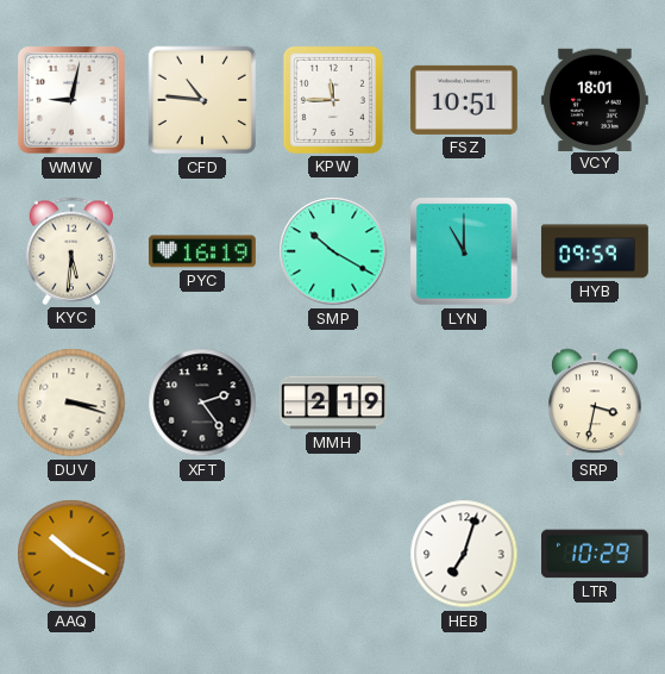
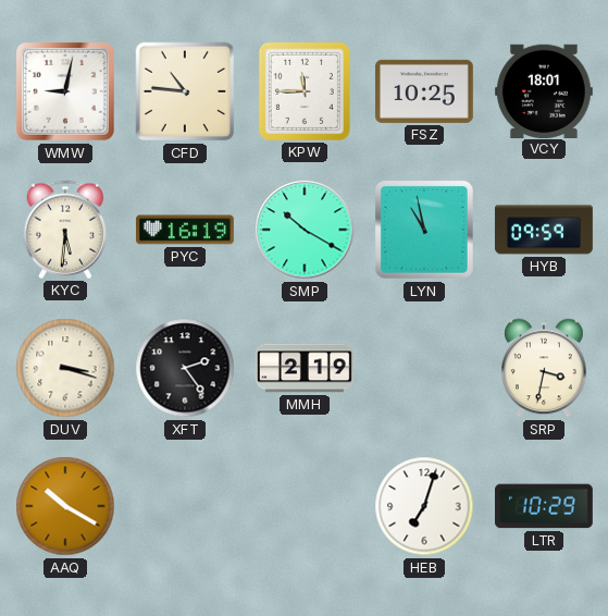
FSZ: 10:51 -> 10:25 (424, 91)
LYN: 11:00 -> 10:58 (425, 231)
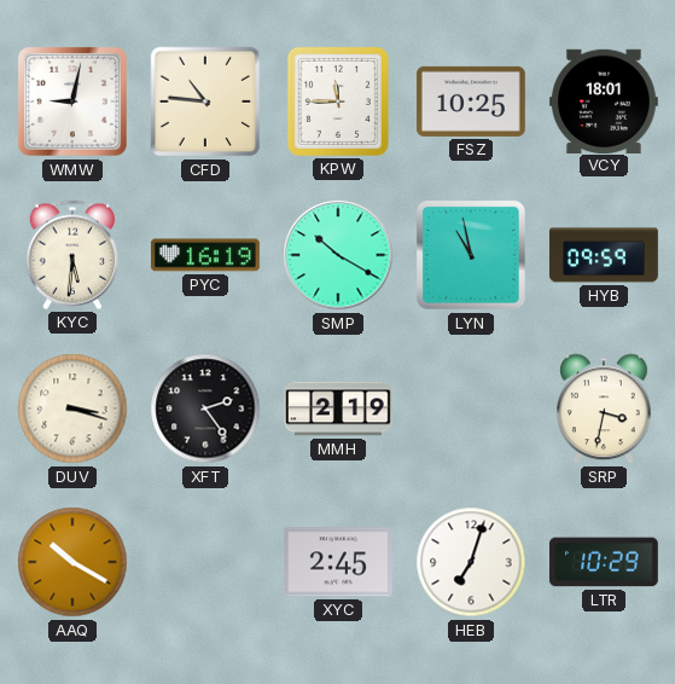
XYC: none -> 2:45 (338, 562)
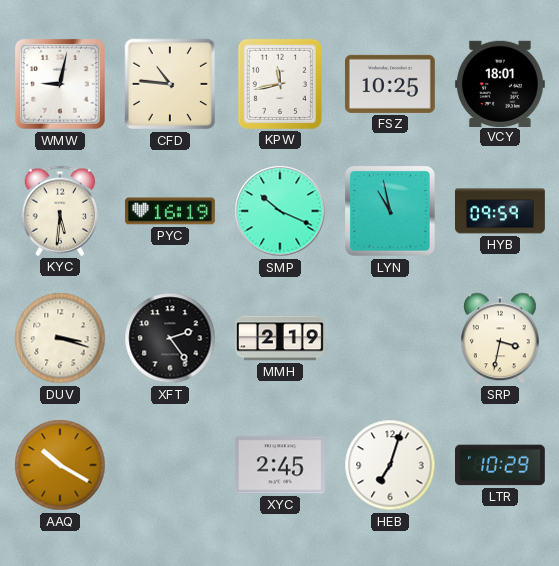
KPW: 11:45 -> 11:43 (280, 84)
SMP: 10:20 -> 10:19 (280, 211)
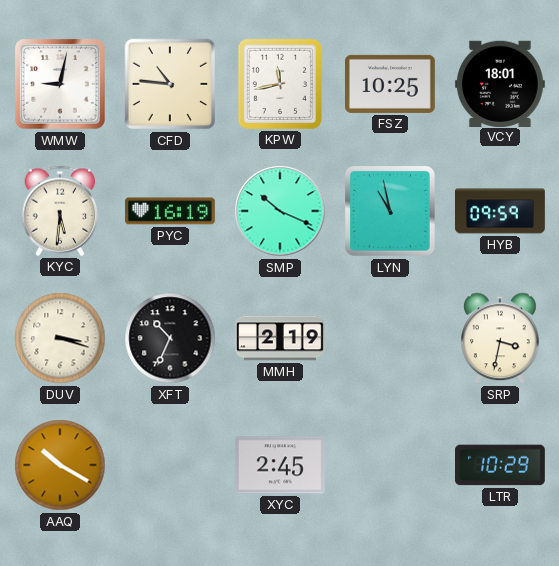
XFT: 2:24 -> 10:34 (170, 338)
HEB: 7:03 -> none (390, 465)
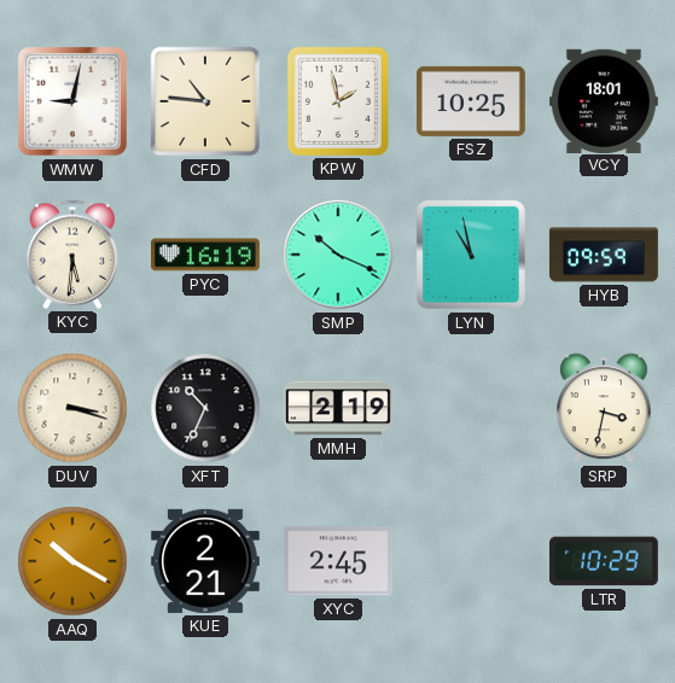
KPW: 11:43 -> 1:58 (338, 101)
KUE: none -> 2:21 (205, 561)
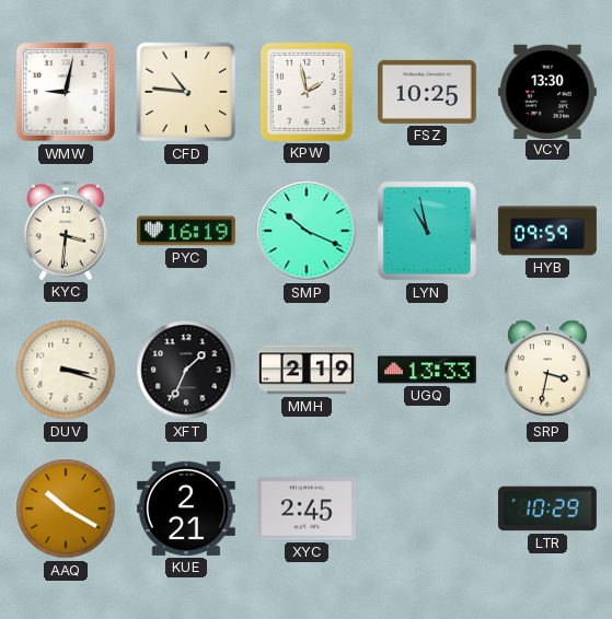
VCY: 18:01 -> 13:30 (547, 91)
KYC: 5:31 -> 3:31 (66, 231)
XFT: 10:34 -> 1:34 (186, 370)
UGQ: none -> 13:33 (427, 370)
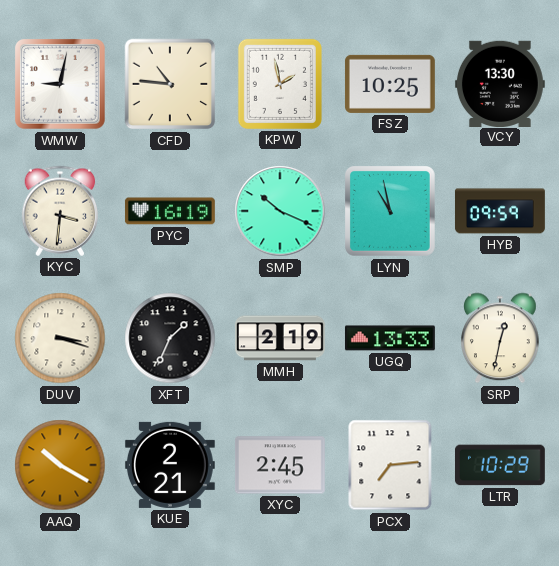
SRP: 3:32 -> 12:32 (501, 338)
PCX: none -> 7:14 (390, 465)
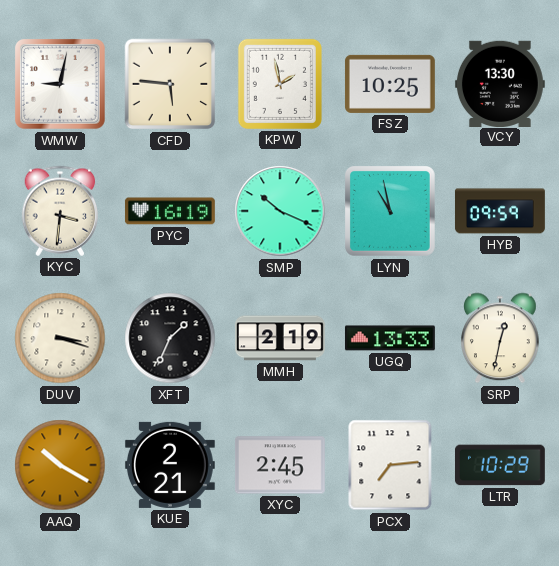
CFD: 10:46 -> 5:46 (170, 84)
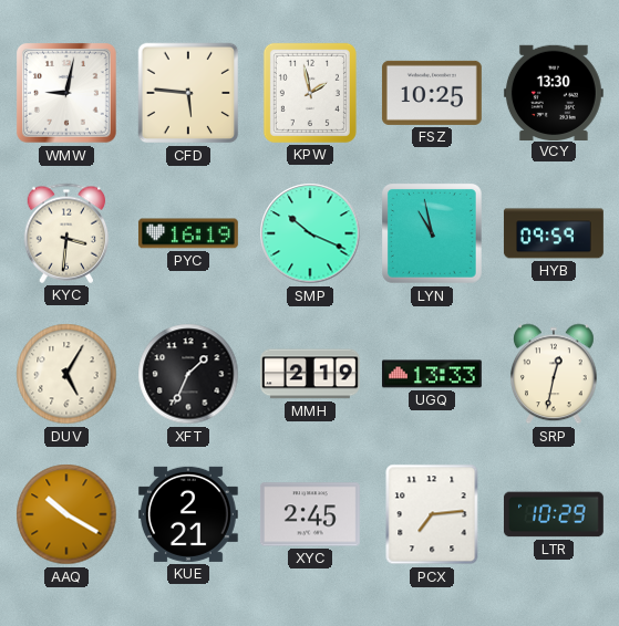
DUV: 3:18 -> 5:05 (66, 374)
